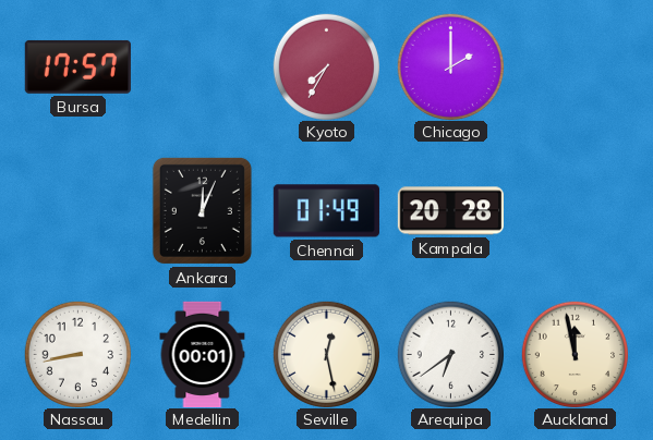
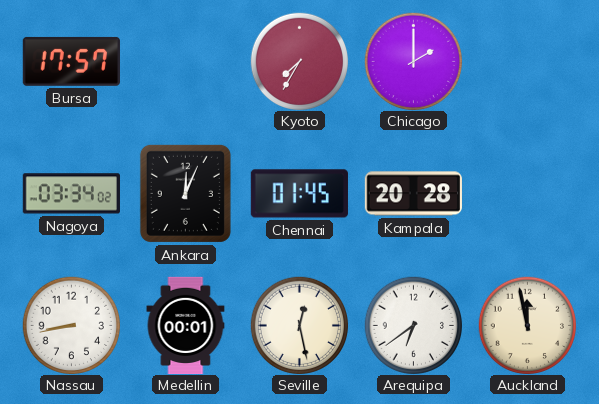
Nagoya: none -> 03:34 (71, 194)
Chennai: 01:49 -> 01:45 (299, 194)
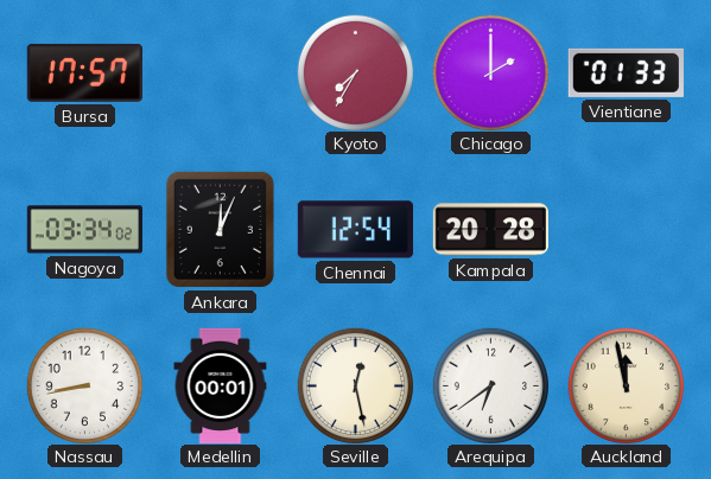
Vientiane: none -> 01:33 (626, 72)
Chennai: 01:45 -> 12:54 (355, 230)
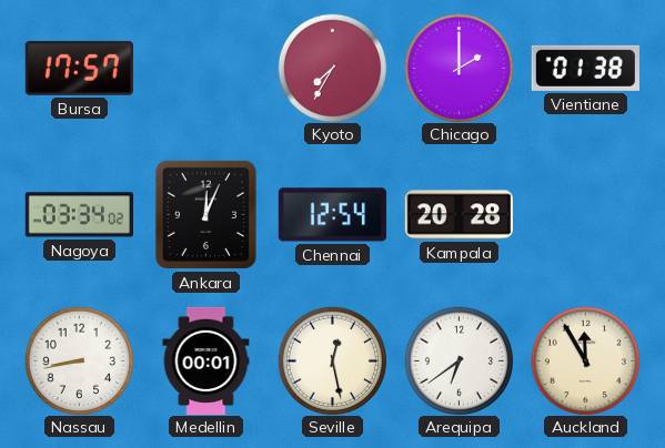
Vientiane: 01:33 -> 01:38 (585, 68)
Auckland: 11:58 -> 11:55 (585, 360)
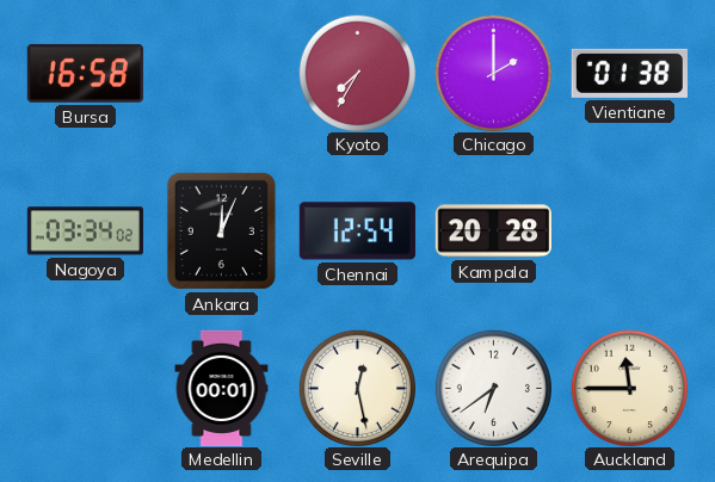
Bursa: 17:57 -> 16:58 (85, 73)
Nassau: 8:43 -> none (79, 360)
Auckland: 11:55 -> 11:45 (629, 388)
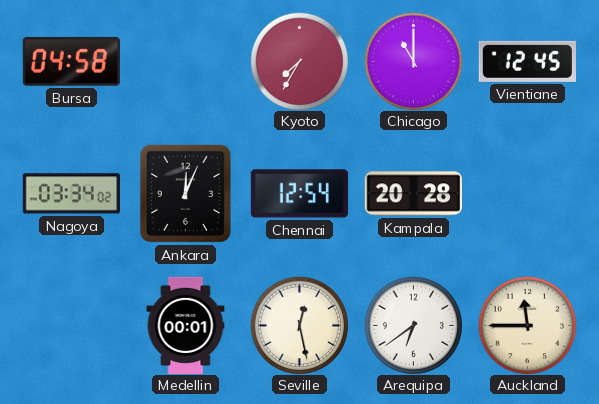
Bursa: 16:58 -> 04:58 (71, 61)
Chicago: 2:00 -> 11:00 (413, 61)
Vientiane: 01:38 -> 12:45 (527, 61)
